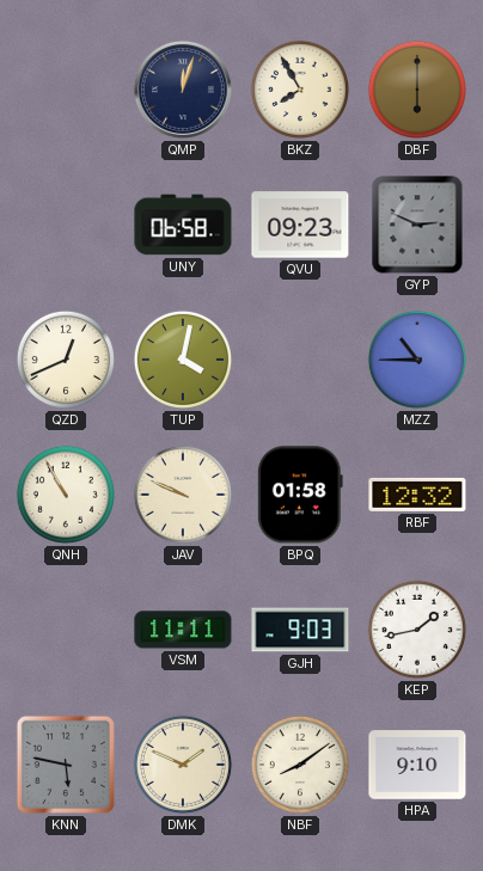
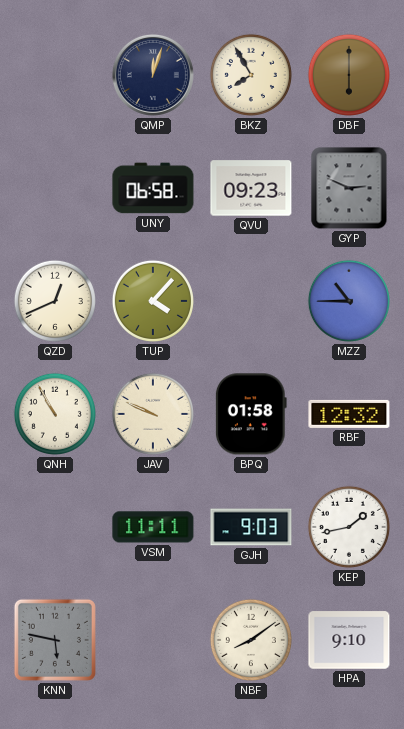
TUP: 4:02 -> 4:07 (153, 301)
DMK: 1:49 -> none (183, 765)
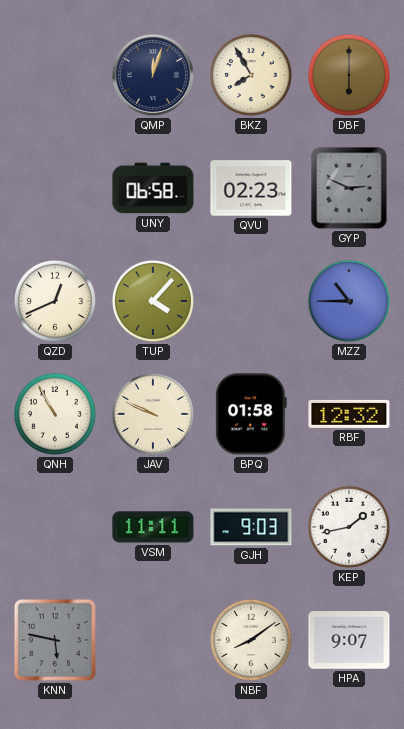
QVU: 09:23 -> 02:23 (251, 188)
HPA: 9:10 -> 9:07 (349, 640)
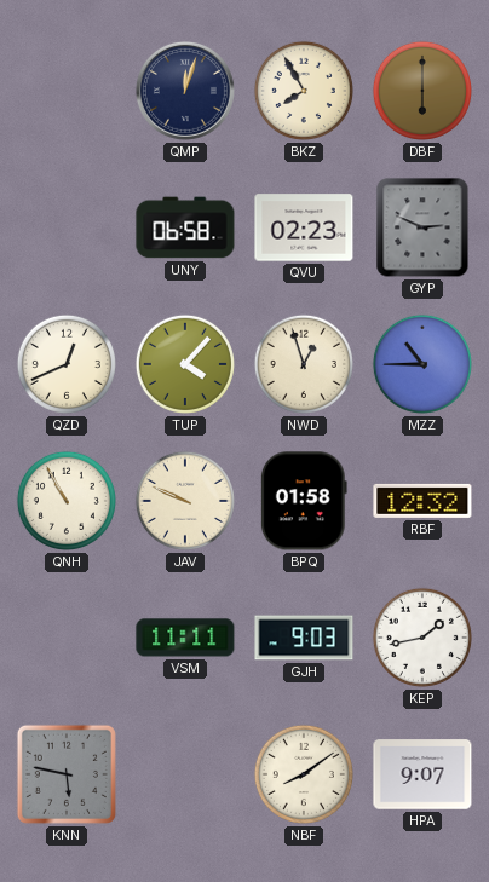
NWD: none -> 12:57 (304, 364)
